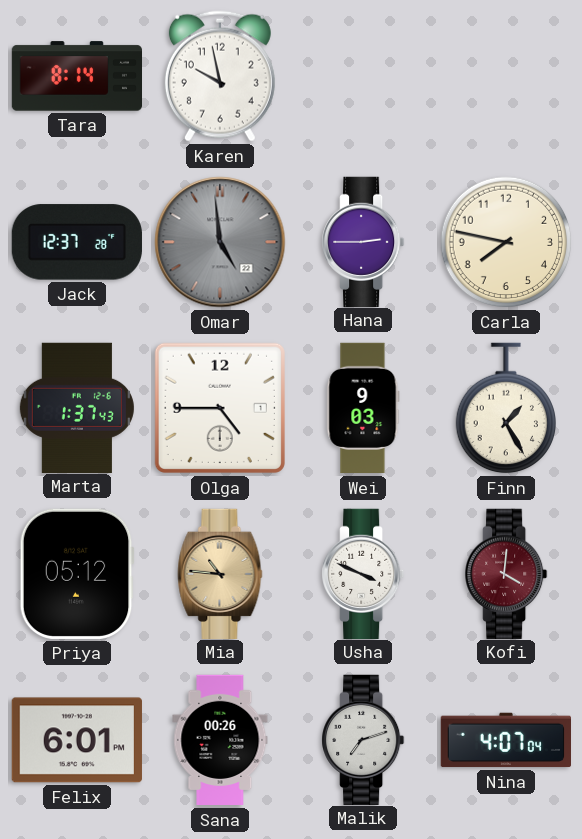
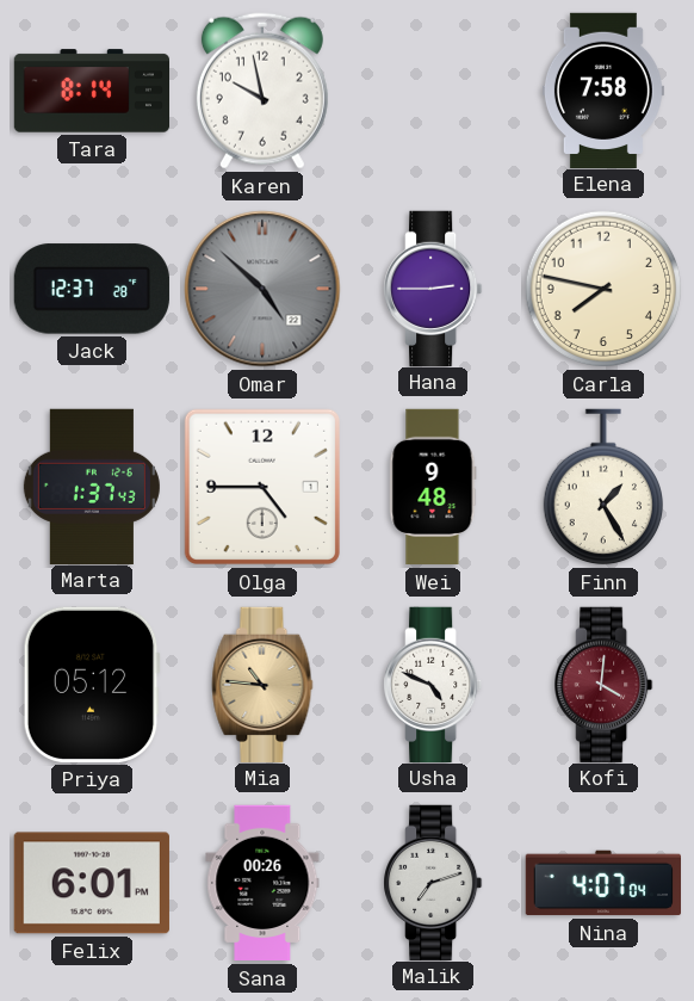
Elena: none -> 7:58 (603, 89)
Omar: 4:59 -> 4:52 (262, 289)
Wei: 9:03 -> 9:48 (433, 487)
Usha: 3:49 -> 4:49 (433, 684)
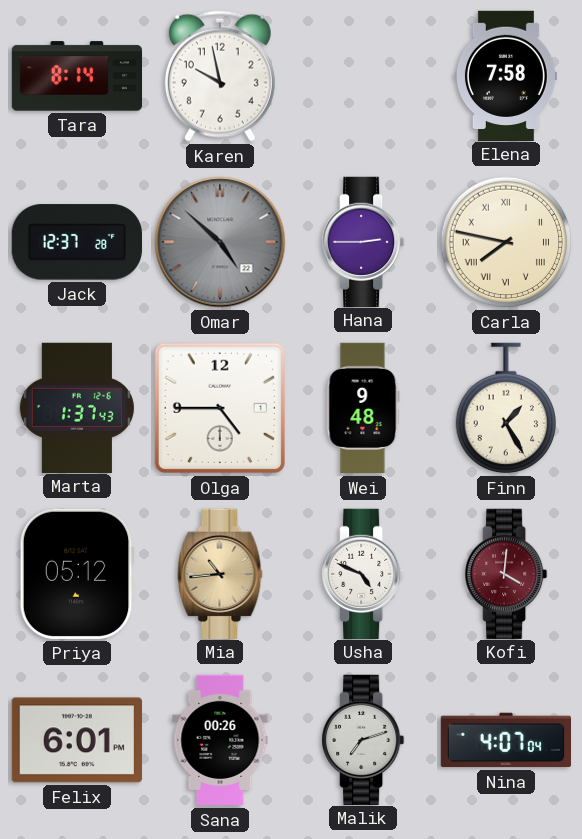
Carla numerals: Arabic -> Roman (506, 242)
Mia: 10:46 -> 10:44 (220, 573)
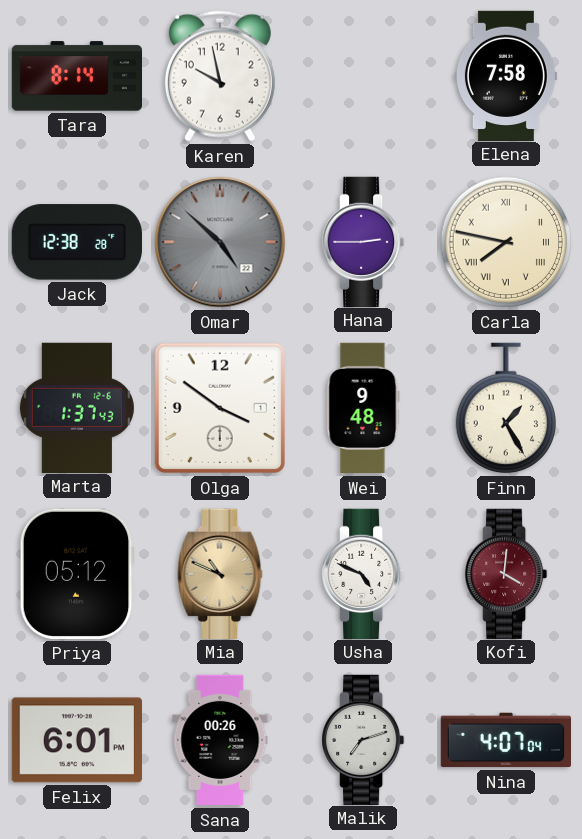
Jack: 12:37 -> 12:38 (77, 242)
Olga: 4:45 -> 3:51 (220, 408)
Mia: 10:44 -> 10:49 (220, 573)
